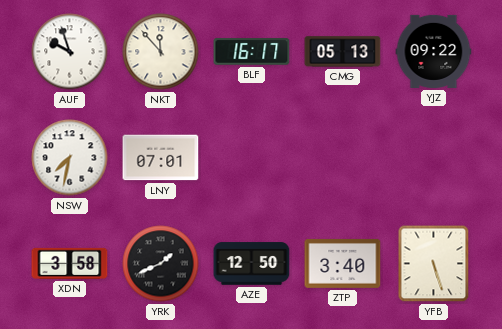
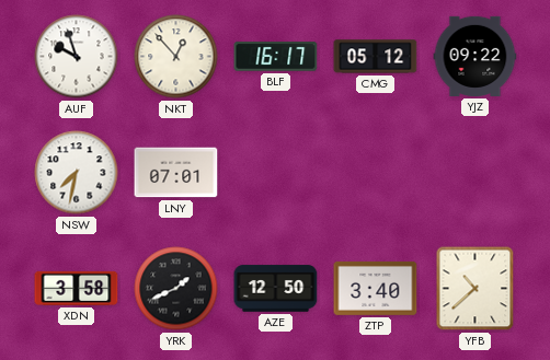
NKT: 11:53 -> 12:53 (176, 57)
CMG: 05:13 -> 05:12 (376, 57)
YFB: 5:27 -> 10:38 (475, 289)
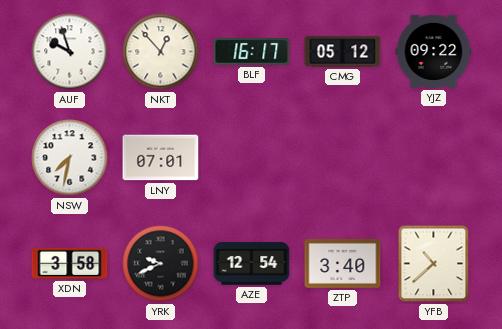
YRK: 1:41 -> 9:41 (161, 264)
AZE: 12:50 -> 12:54 (252, 264)
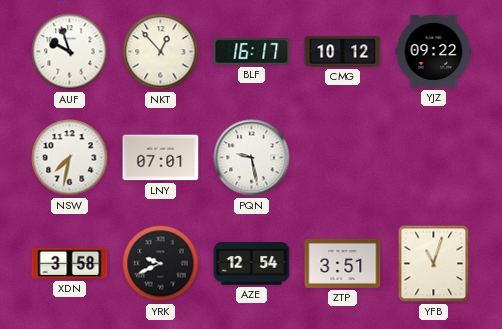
CMG: 05:12 -> 10:12 (343, 52)
PQN: none -> 9:28 (252, 158)
ZTP: 3:40 -> 3:51 (343, 263)
YFB: 10:38 -> 11:03 (434, 264)
